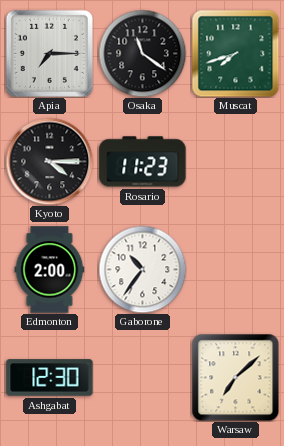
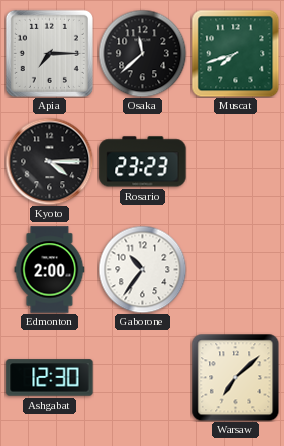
Osaka: 11:21 -> 11:38 (142, 53)
Rosario: 11:23 -> 23:23 (143, 162)
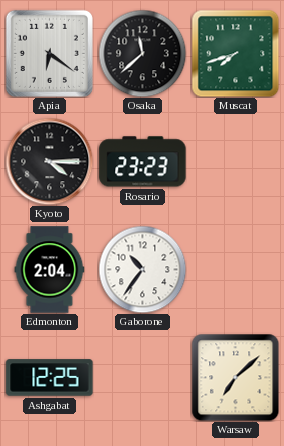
Apia: 7:15 -> 6:21 (49, 53)
Edmonton: 2:00 -> 2:04 (50, 270)
Ashgabat: 12:30 -> 12:25 (50, 378)
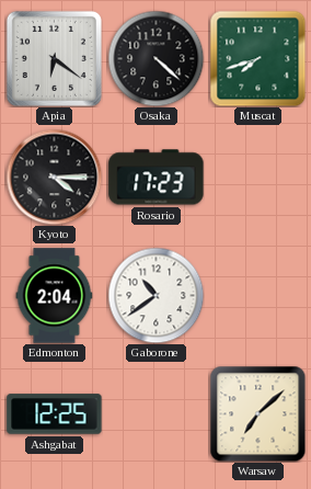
Osaka: 11:38 -> 4:22 (155, 58)
Rosario: 23:23 -> 17:23 (157, 178)
Gaborone: 10:36 -> 10:39 (155, 295)
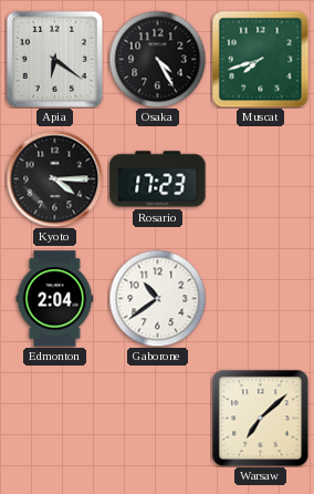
Osaka: 4:22 -> 4:25 (157, 59)
Ashgabat: 12:25 -> none (55, 414)
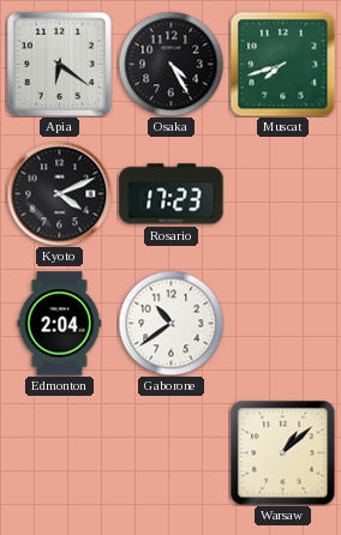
Kyoto: 4:15 -> 4:11 (59, 193)
Warsaw: 7:08 -> 1:08 (282, 452)
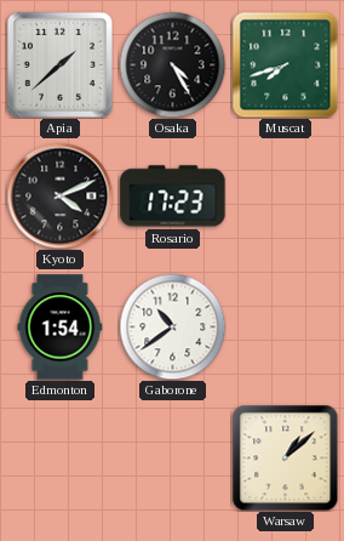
Apia: 6:21 -> 1:38 (59, 64)
Edmonton: 2:04 -> 1:54 (61, 328)
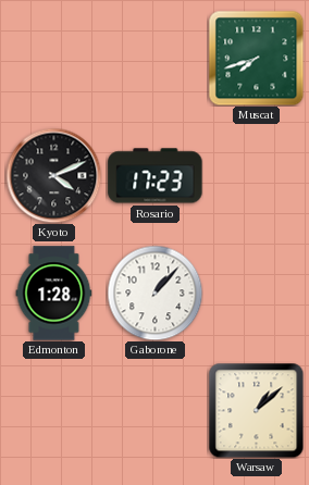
Apia: 1:38 -> none (59, 64)
Osaka: 4:25 -> none (172, 64)
Edmonton: 1:54 -> 1:28 (54, 294)
Gaborone: 10:39 -> 1:07 (154, 293)
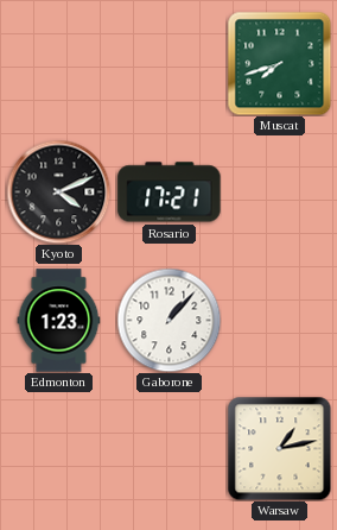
Rosario: 17:23 -> 17:21 (170, 193)
Edmonton: 1:28 -> 1:23 (59, 321)
Warsaw: 1:08 -> 1:13 (279, 448)
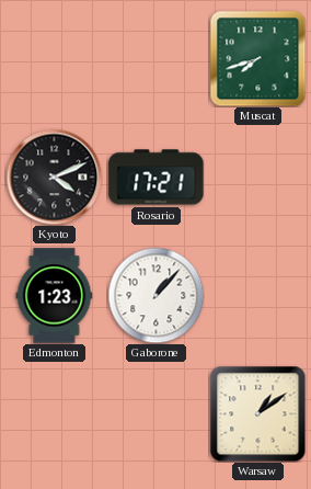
Warsaw: 1:13 -> 1:09 (257, 413)
